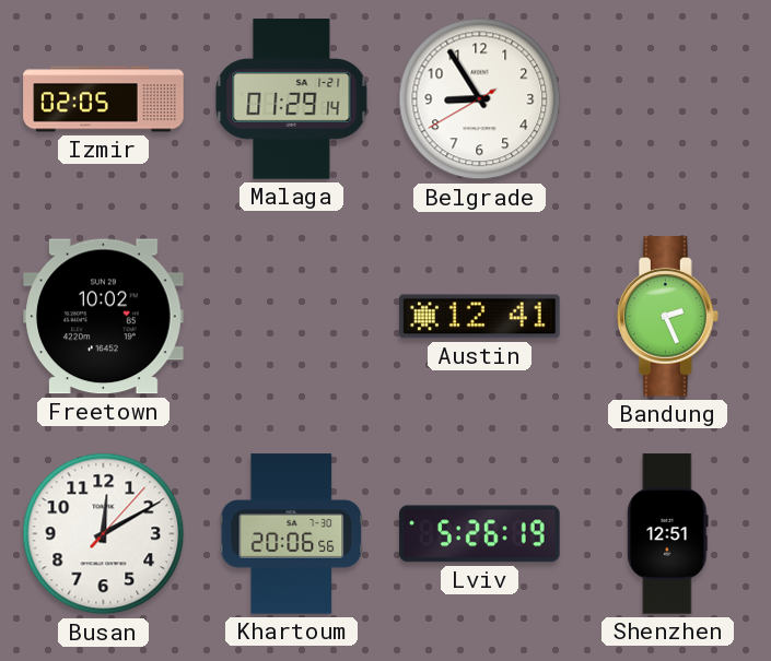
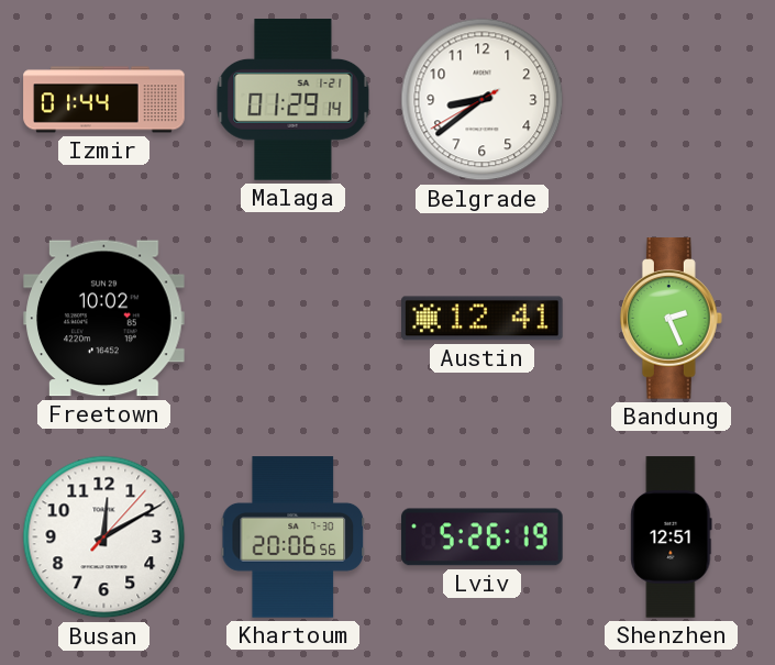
Izmir: 02:05 -> 01:44 (104, 100)
Belgrade: 8:54 -> 8:38 (483, 100)
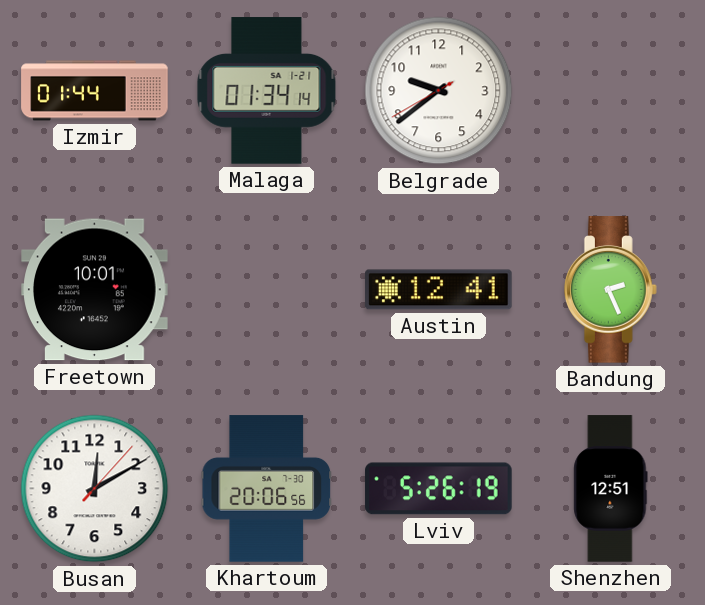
Malaga: 01:29 -> 01:34 (267, 91)
Belgrade: 8:38 -> 9:38 (439, 91)
Freetown: 10:02 -> 10:01 (95, 290)
